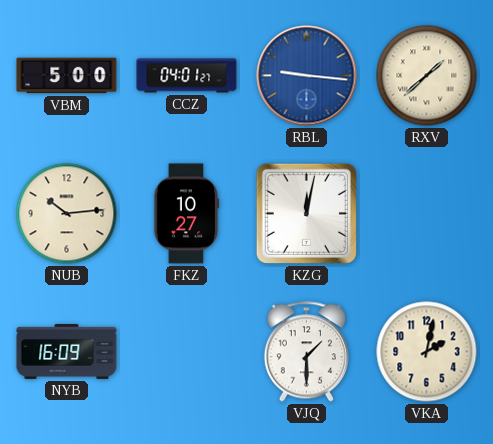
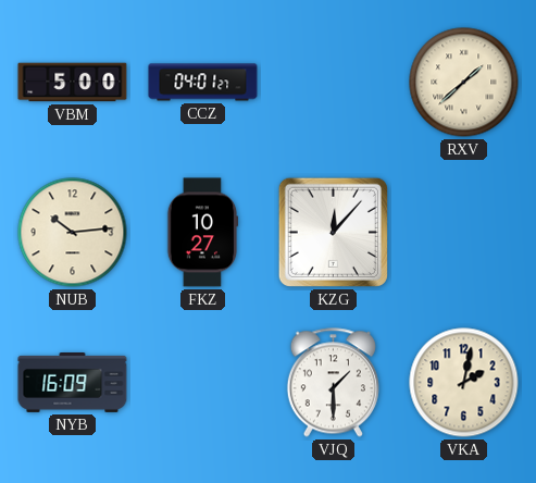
RBL: 9:16 -> none (307, 76)
KZG: 12:02 -> 12:07 (333, 232)
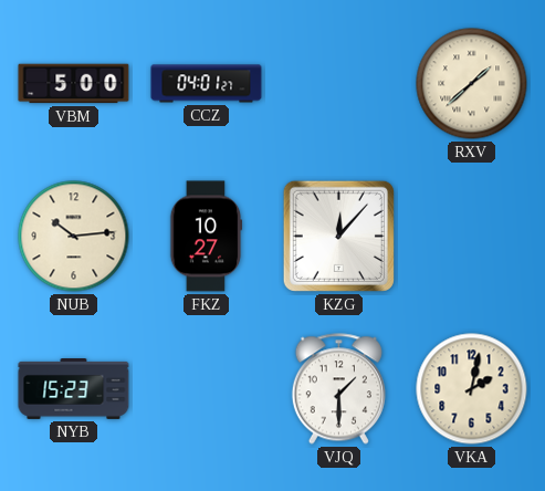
NYB: 16:09 -> 15:23 (74, 389)
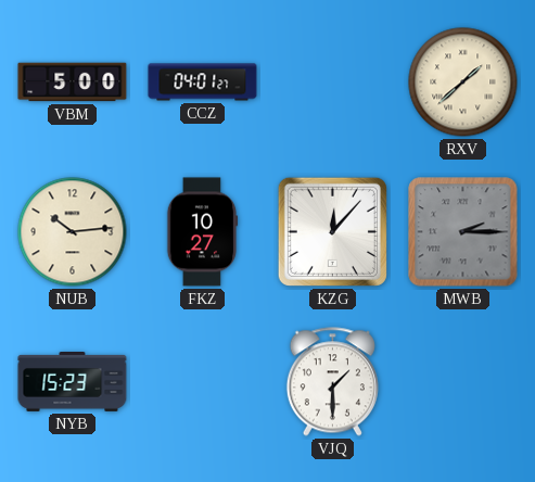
MWB: none -> 2:15 (463, 232)
VKA: 2:02 -> none (472, 389)
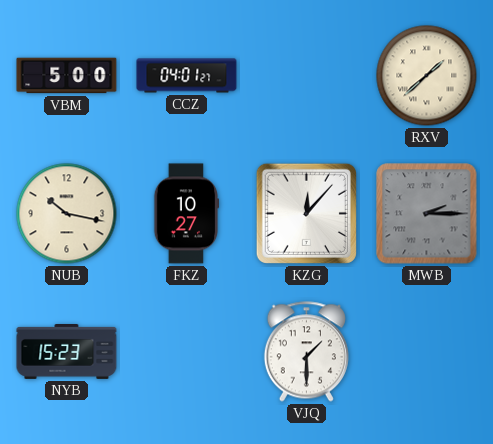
NUB: 10:14 -> 10:17 (67, 214)
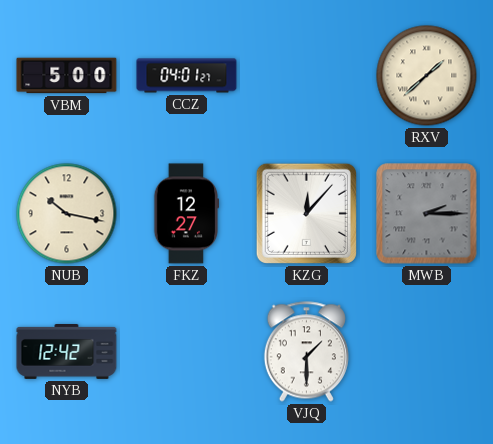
FKZ: 10:27 -> 12:27 (186, 214)
NYB: 15:23 -> 12:42 (67, 352)
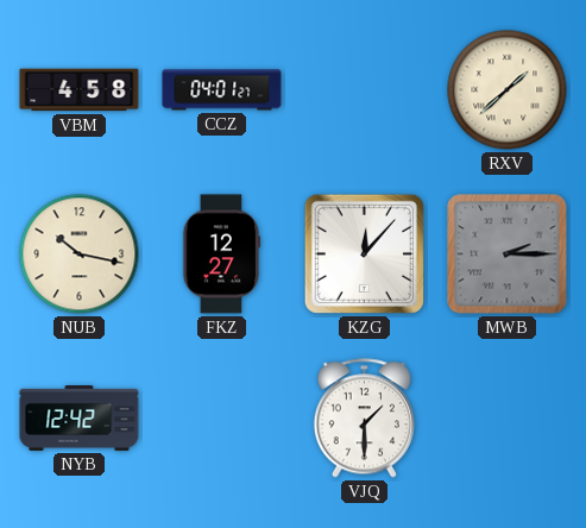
VBM: 5:00 -> 4:58 (80, 90)
